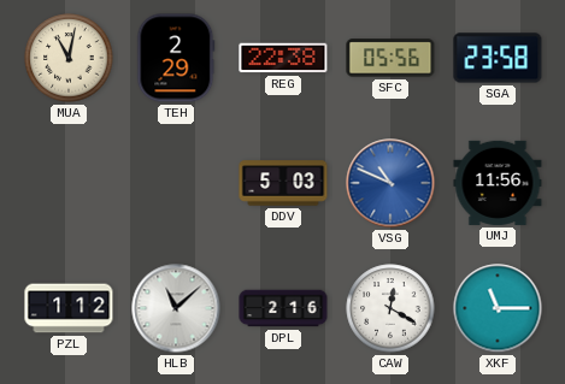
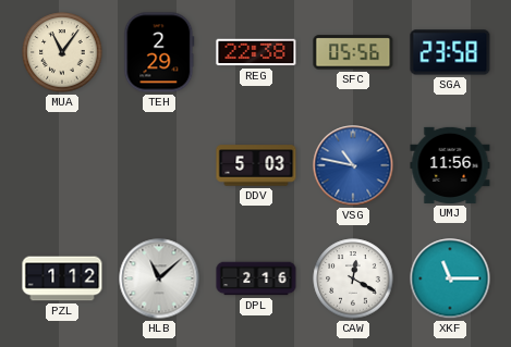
MUA: 11:02 -> 11:06 (62, 52)
VSG: 10:49 -> 10:47 (353, 165)
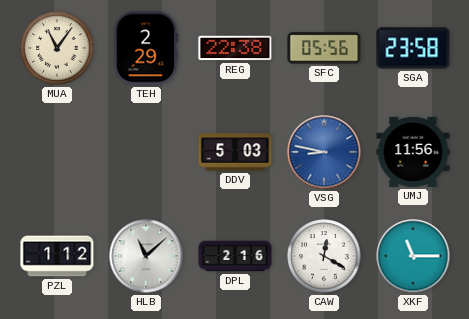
VSG: 10:47 -> 8:47 (324, 152)
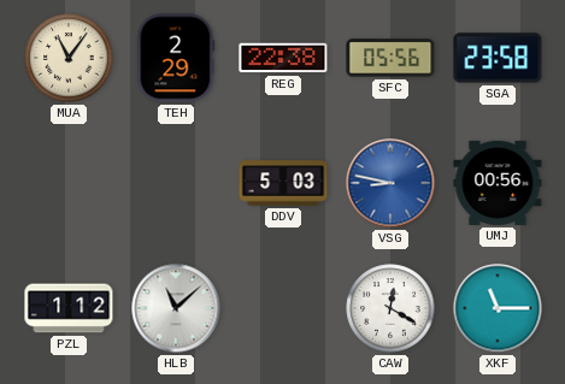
UMJ: 11:56 -> 00:56 (498, 183)
DPL: 2:16 -> none (235, 256)
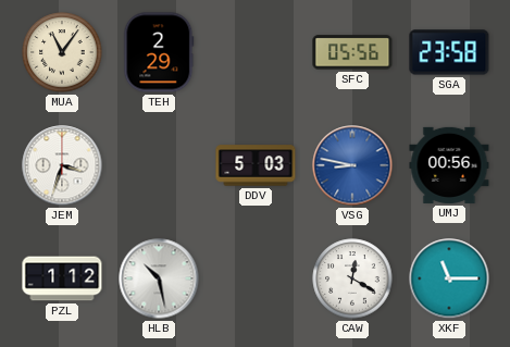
REG: 22:38 -> none (283, 58)
JEM: none -> 3:33 (62, 165)
HLB: 11:08 -> 10:28 (159, 278)
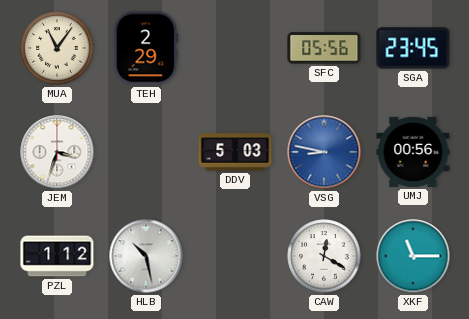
SGA: 23:58 -> 23:45 (413, 48)
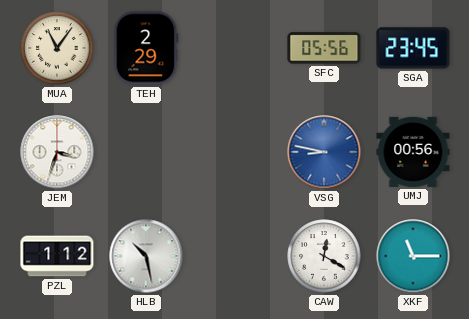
DDV: 5:03 -> none (235, 152)
